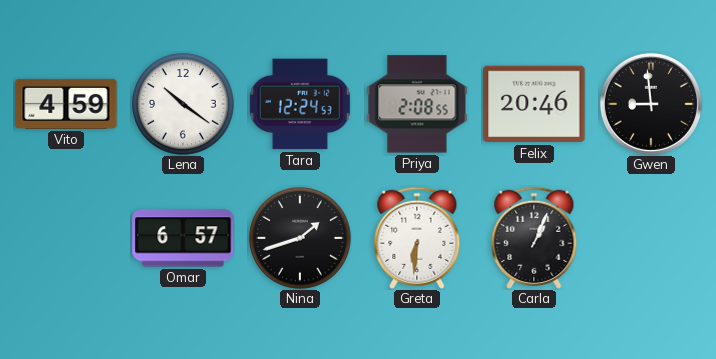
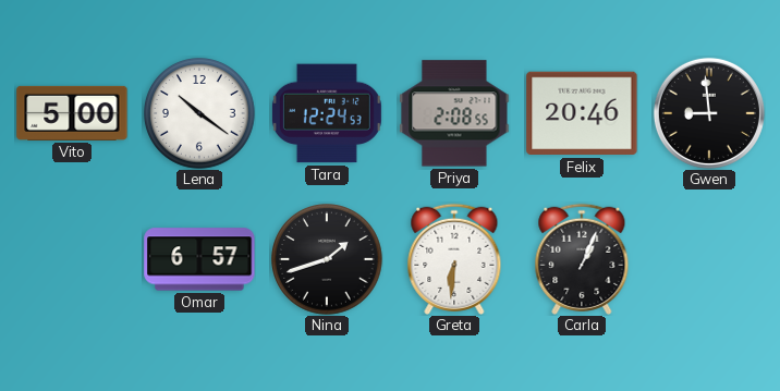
Vito: 4:59 -> 5:00 (72, 113)
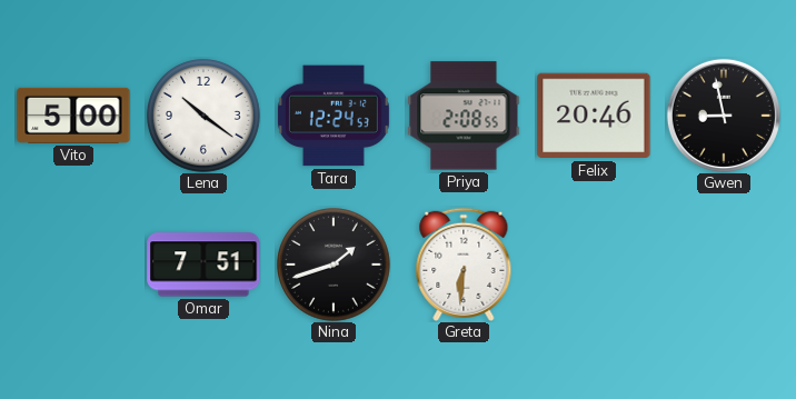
Gwen: 8:59 -> 8:58 (724, 116)
Omar: 6:57 -> 7:51 (203, 265)
Carla: 1:04 -> none (582, 259)
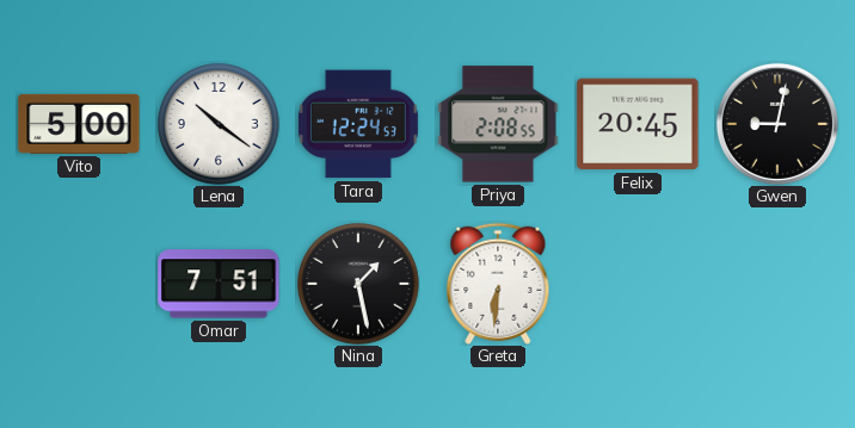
Felix: 20:46 -> 20:45 (638, 124)
Gwen: 8:58 -> 9:02 (777, 124)
Nina: 1:42 -> 1:28 (359, 285)
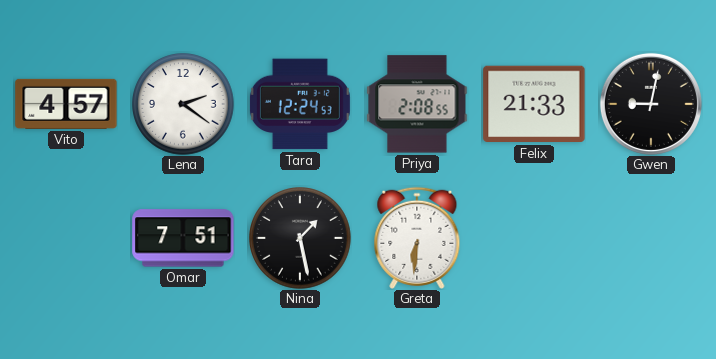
Vito: 5:00 -> 4:57 (66, 104)
Lena: 10:21 -> 2:21 (184, 105)
Felix: 20:45 -> 21:33 (534, 104)
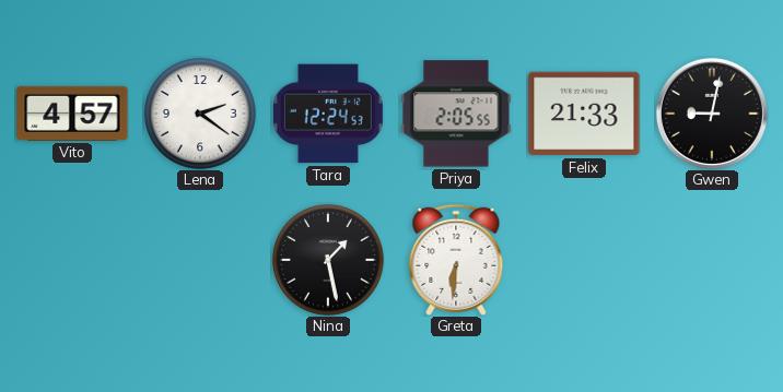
Priya: 2:08 -> 2:05 (456, 114)
Omar: 7:51 -> none (183, 238)
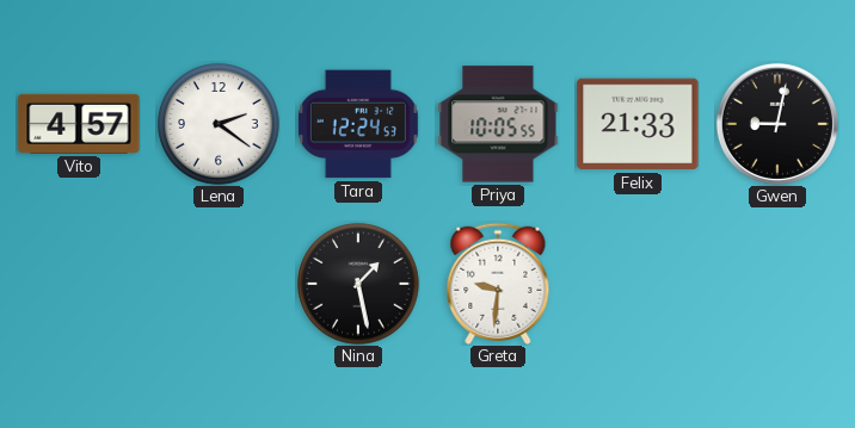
Priya: 2:05 -> 10:05 (498, 124)
Greta: 6:31 -> 9:31 (498, 284)
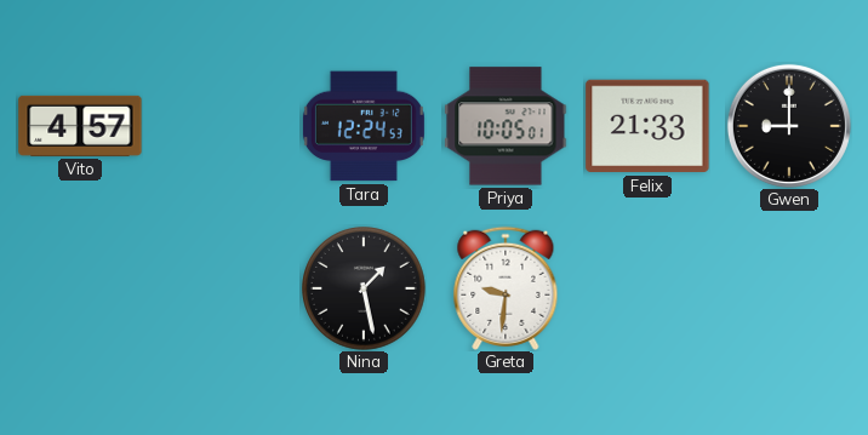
Lena: 2:21 -> none (220, 125)
Priya: 10:05:55 -> 10:05:01 (506, 126)
Gwen: 9:02 -> 9:00 (789, 126)
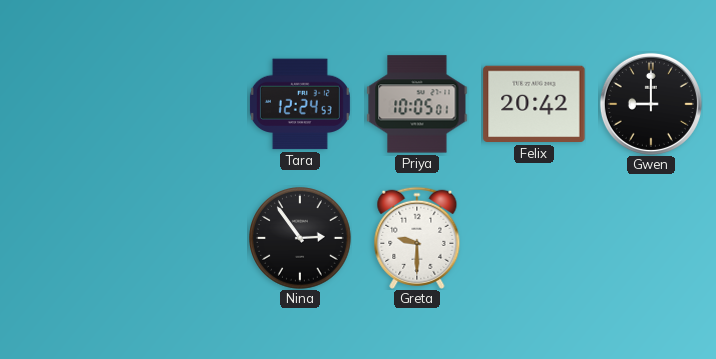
Vito: 4:57 -> none (80, 126)
Felix: 21:33 -> 20:42 (534, 104)
Nina: 1:28 -> 2:54 (301, 239)
Greta: 9:31 -> 9:30 (417, 238)
